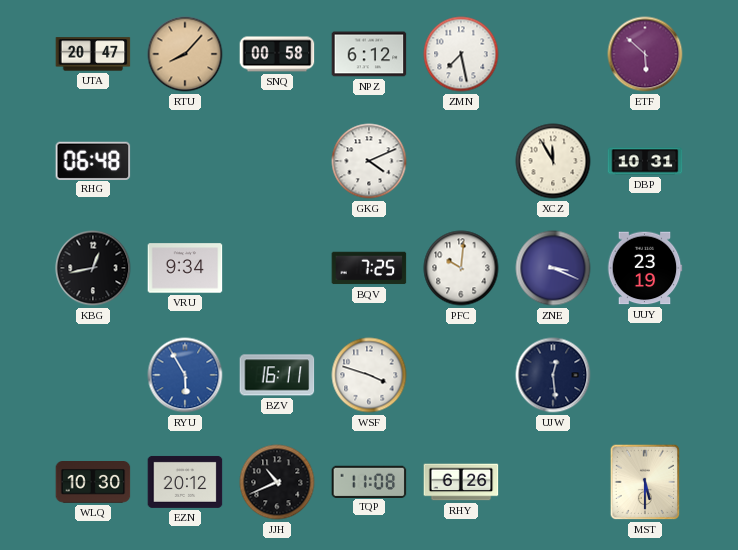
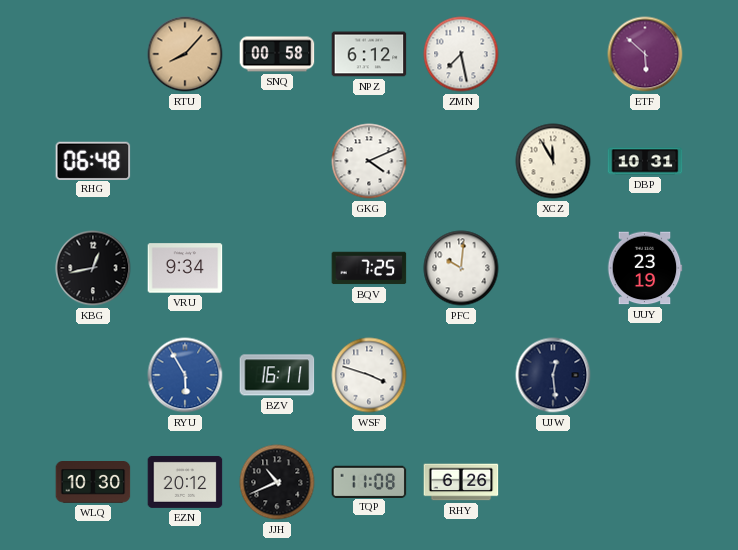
UTA: 20:47 -> none (93, 54)
ZNE: 3:19 -> none (553, 268)
MST: 5:30 -> none (645, 482)
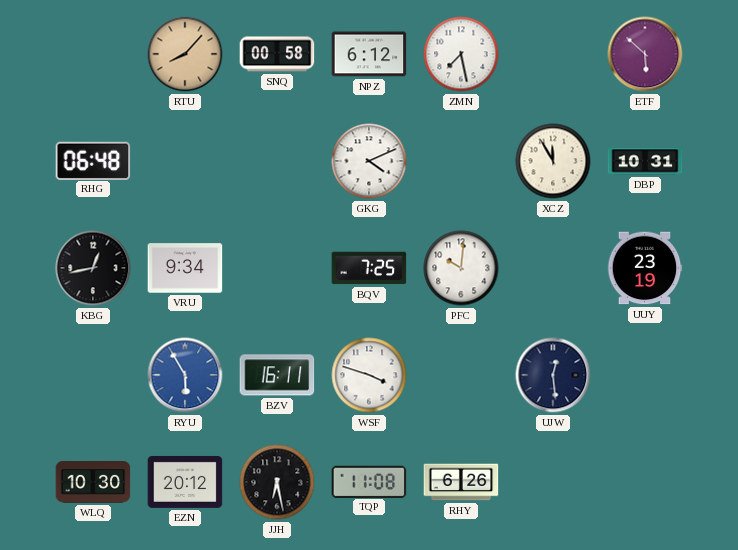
JJH: 10:41 -> 6:28 (277, 482)
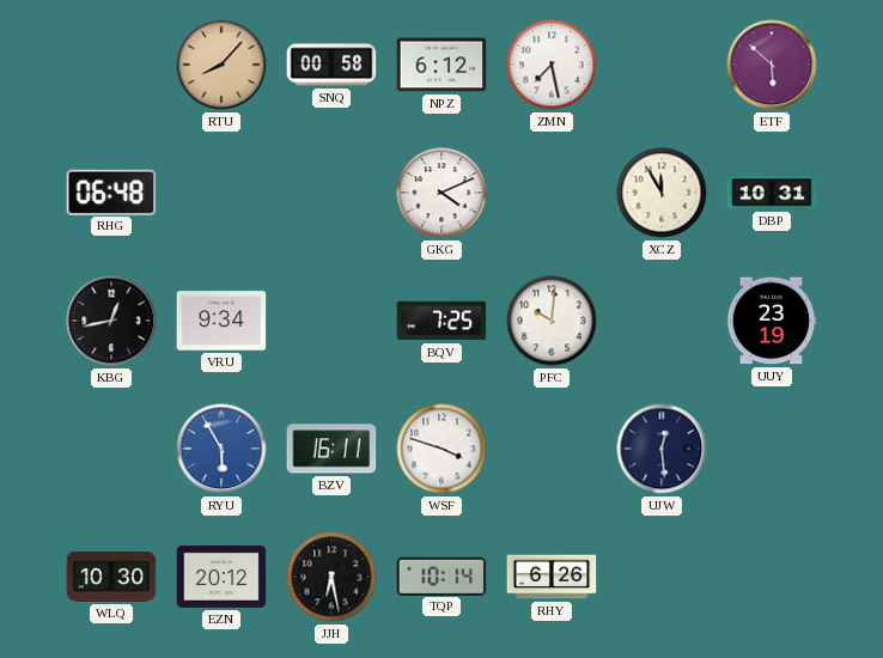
TQP: 11:08 -> 10:14 (441, 575)
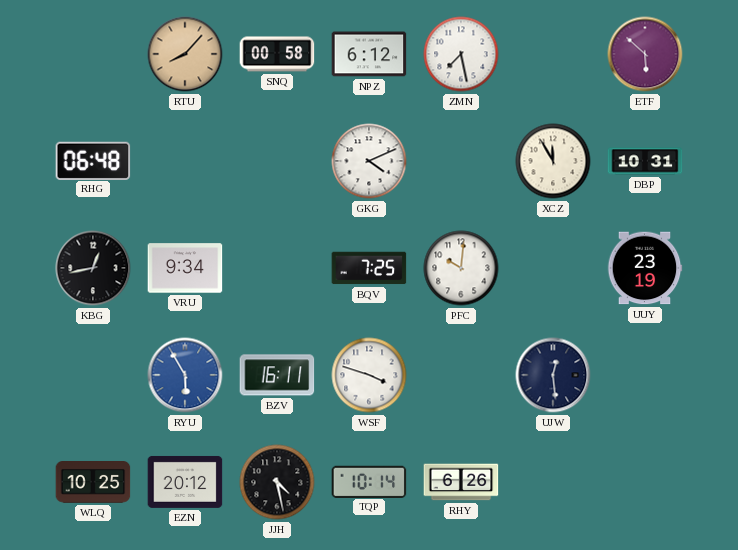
WLQ: 10:30 -> 10:25 (93, 483)
JJH: 6:28 -> 4:28 (277, 482)
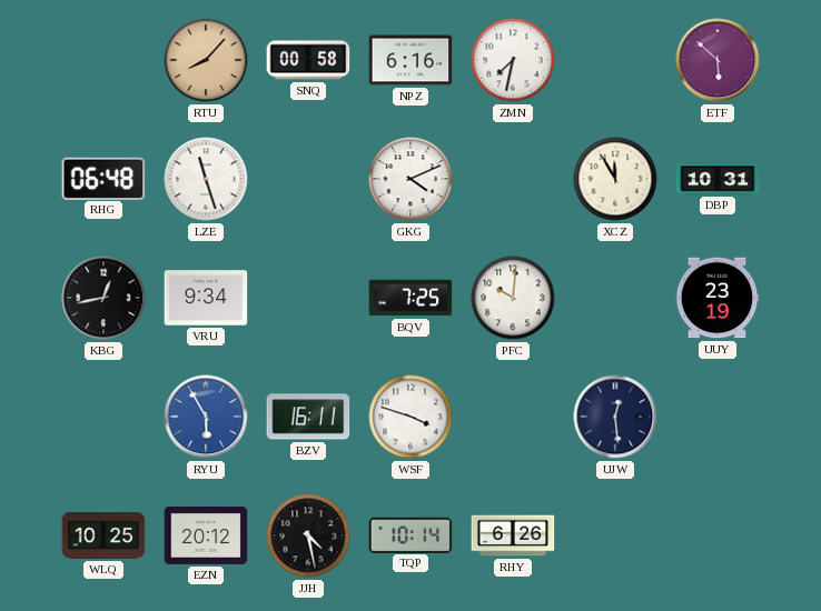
NPZ: 6:12 -> 6:16 (410, 60)
ZMN: 7:28 -> 7:32 (513, 60)
LZE: none -> 11:27 (206, 179)
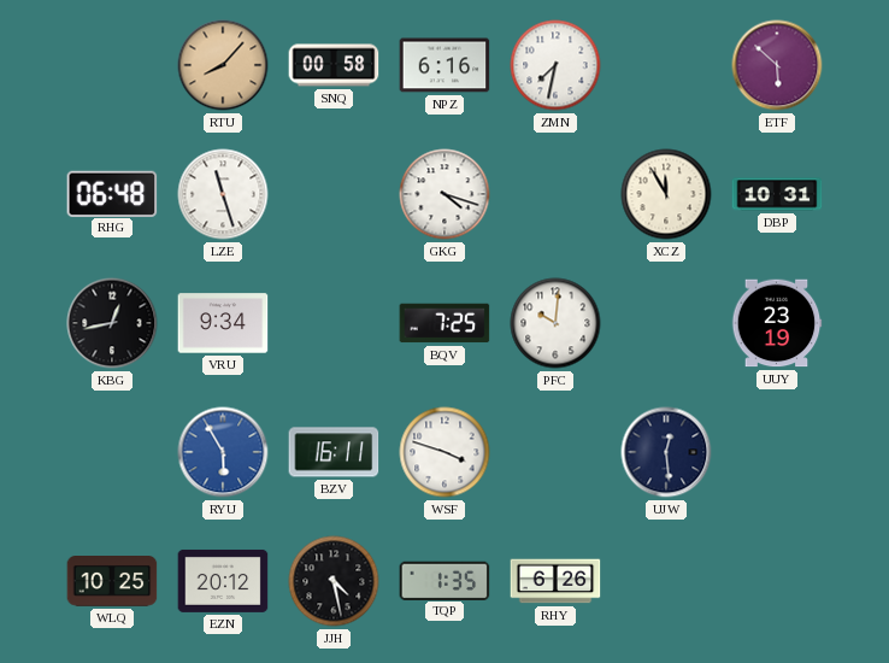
GKG: 4:11 -> 4:18 (444, 194)
TQP: 10:14 -> 1:35 (444, 580)
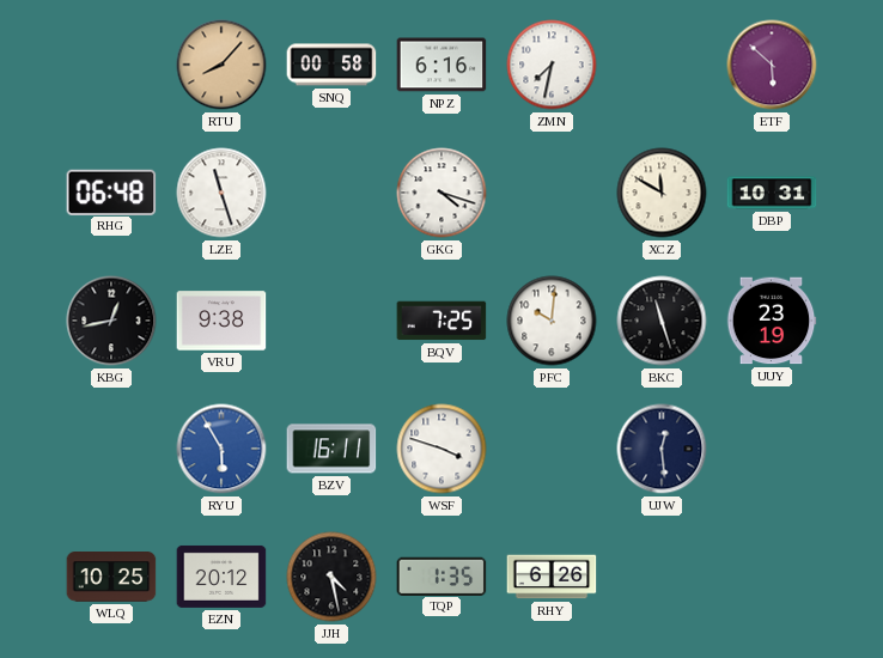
XCZ: 11:55 -> 11:50 (662, 193)
VRU: 9:34 -> 9:38 (221, 321)
BKC: none -> 11:27 (662, 321)
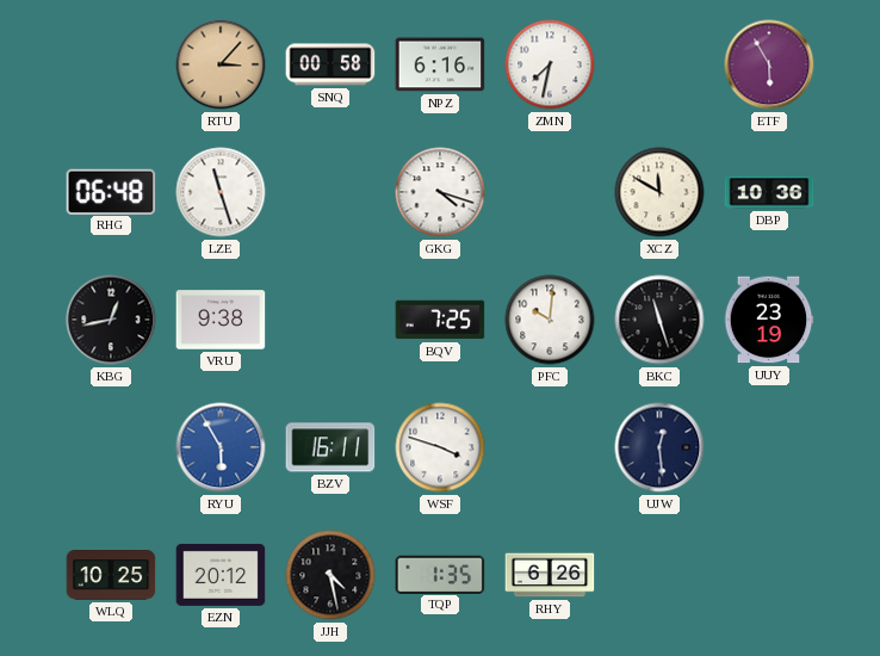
RTU: 8:07 -> 3:07 (221, 64)
ETF: 5:52 -> 5:55 (769, 64)
DBP: 10:31 -> 10:36 (769, 192)
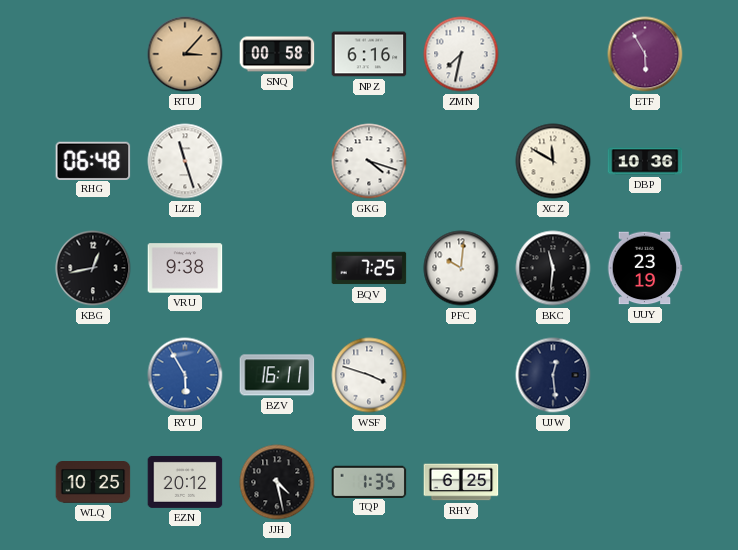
BKC: 11:27 -> 11:31 (553, 268)
RHY: 6:26 -> 6:25 (461, 482)
